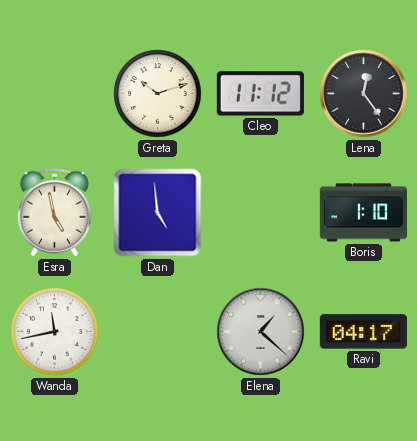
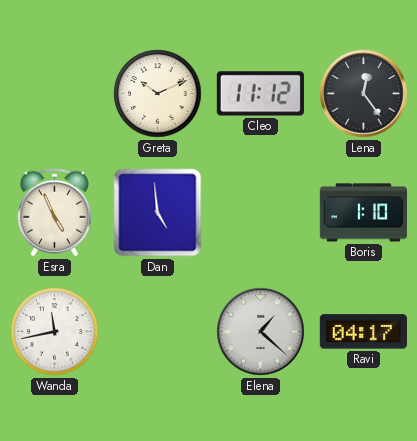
Greta: 10:12 -> 10:11 (158, 94)
Esra: 4:58 -> 4:56 (54, 213)
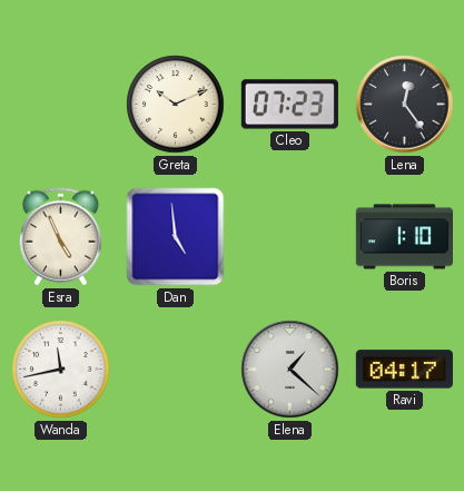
Cleo: 11:12 -> 07:23 (289, 105)
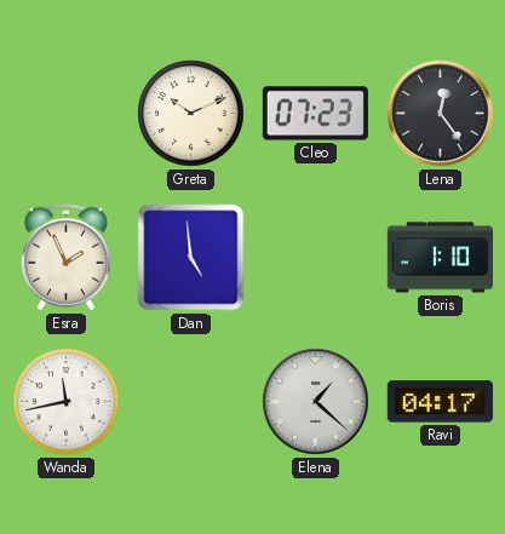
Esra: 4:56 -> 1:56 (65, 258)
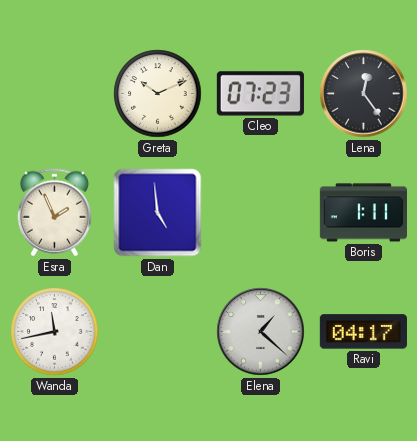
Boris: 1:10 -> 1:11 (363, 213)
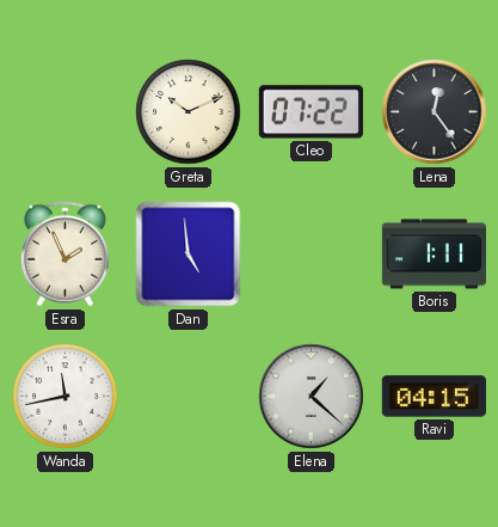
Cleo: 07:23 -> 07:22 (311, 112)
Ravi: 04:17 -> 04:15 (434, 397)
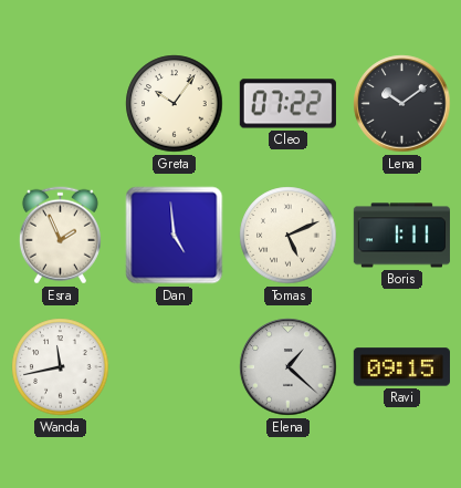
Greta: 10:11 -> 10:06 (175, 104)
Lena: 12:24 -> 10:09 (402, 104)
Tomas: none -> 5:11 (289, 236)
Ravi: 04:15 -> 09:15 (401, 367)
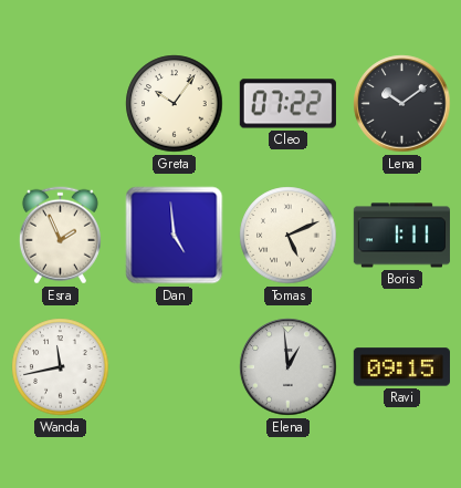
Elena: 1:22 -> 12:59 (289, 367)
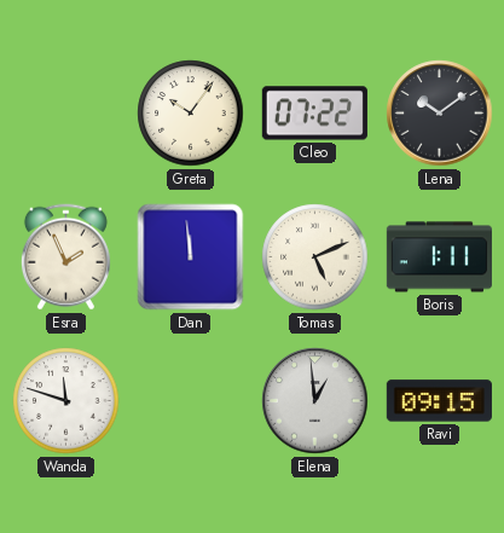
Dan: 4:59 -> 11:59 (191, 257)
Wanda: 11:43 -> 11:48 (66, 401)
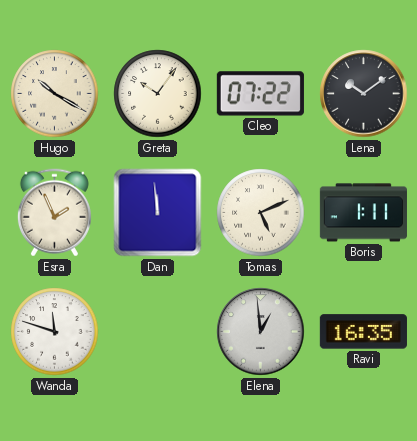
Hugo: none -> 10:20 (55, 94)
Ravi: 09:15 -> 16:35 (363, 332)
